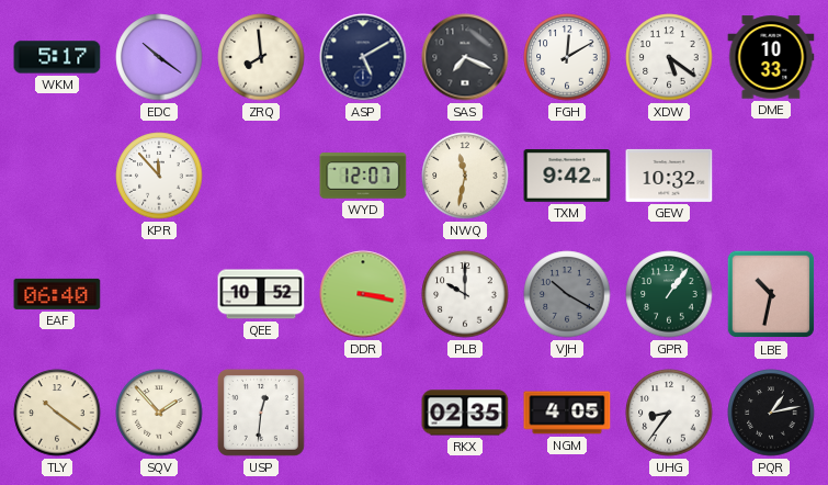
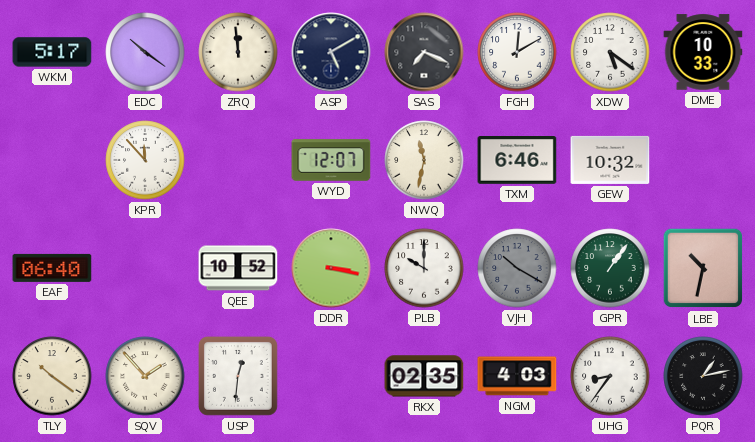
ZRQ: 7:59 -> 11:59 (238, 52)
TXM: 9:42 -> 6:46 (517, 160)
NGM: 4:05 -> 4:03 (517, 376)
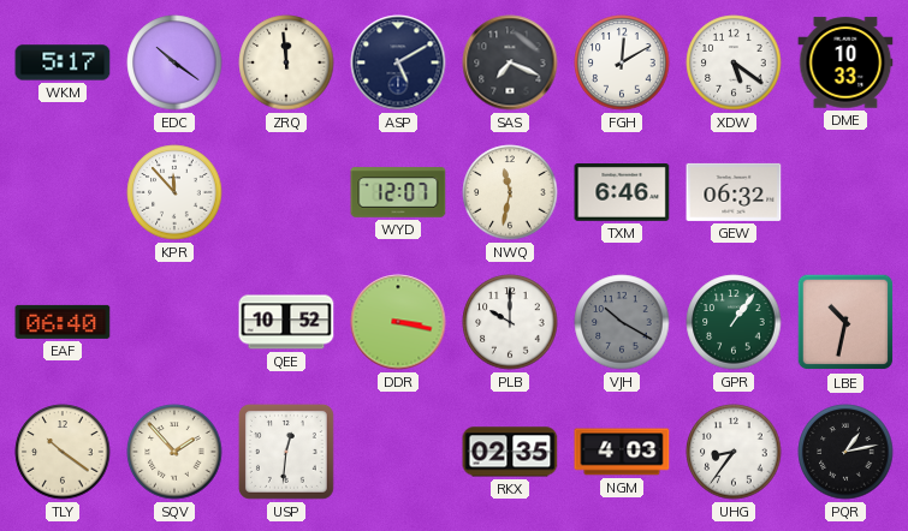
GEW: 10:32 -> 06:32 (734, 192)
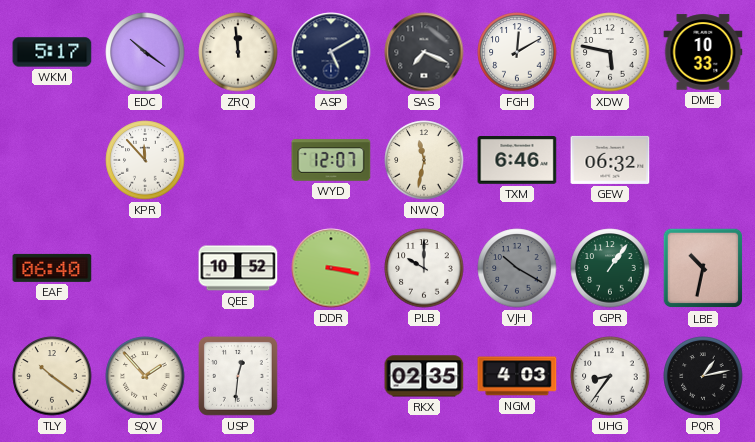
XDW: 5:21 -> 5:47 (610, 52)
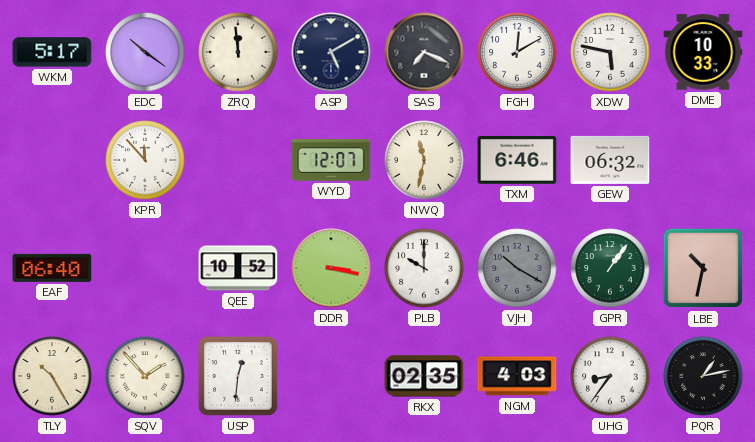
TLY: 10:21 -> 10:25 (52, 376)
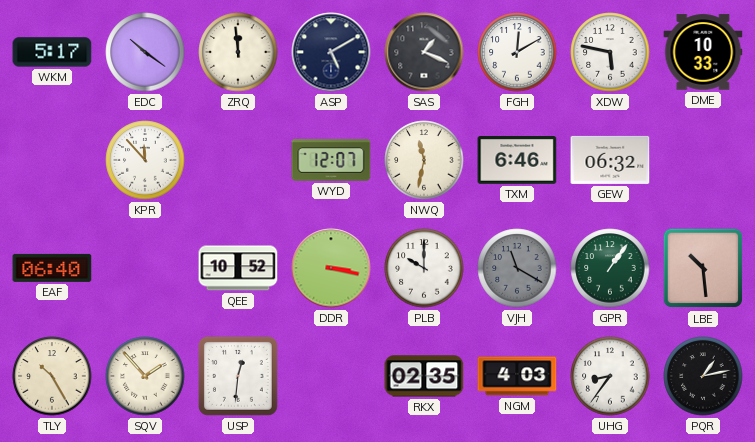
SAS: 7:19 -> 1:19 (424, 52)
VJH: 10:20 -> 11:20 (517, 268)
LBE: 10:32 -> 10:29 (703, 268)
